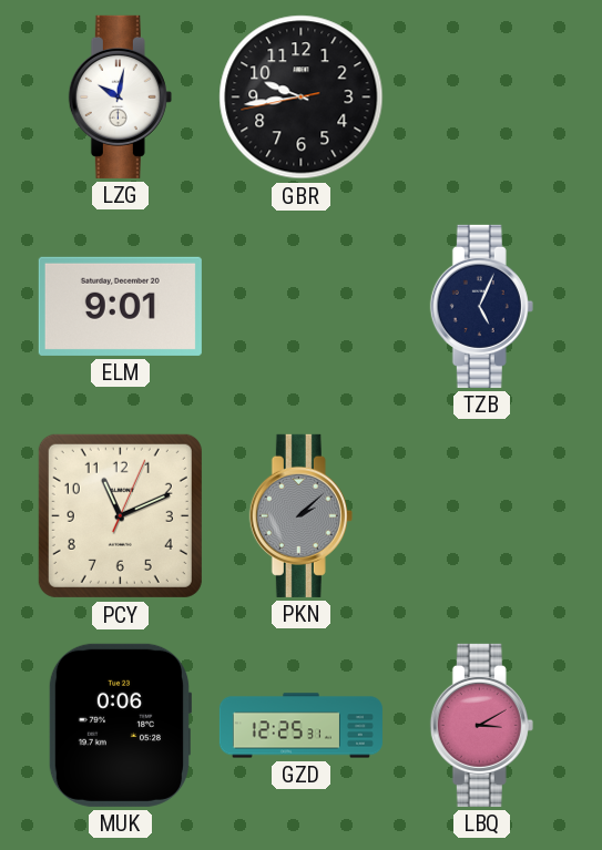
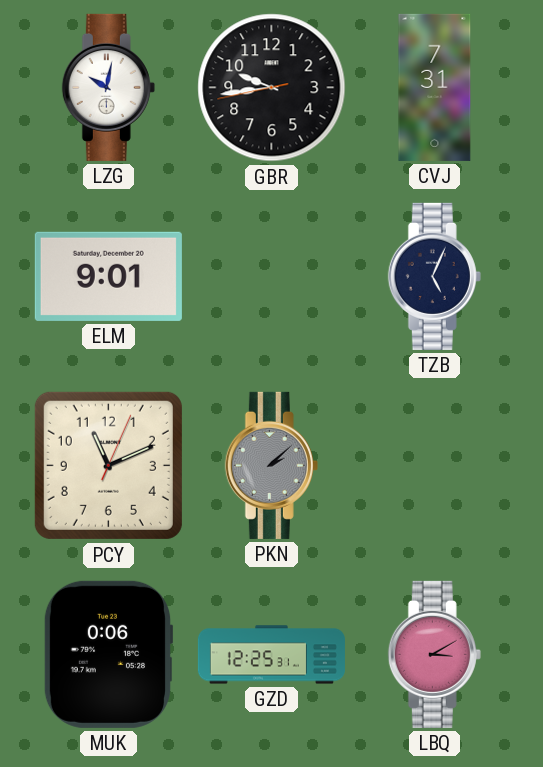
CVJ: none -> 7:31 (435, 87)
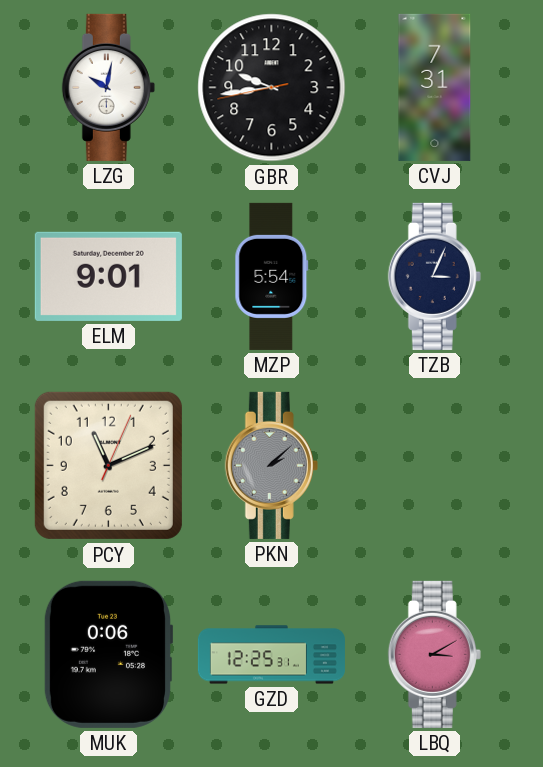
MZP: none -> 5:54 (272, 276)
TZB: 5:04 -> 3:04 (434, 276)
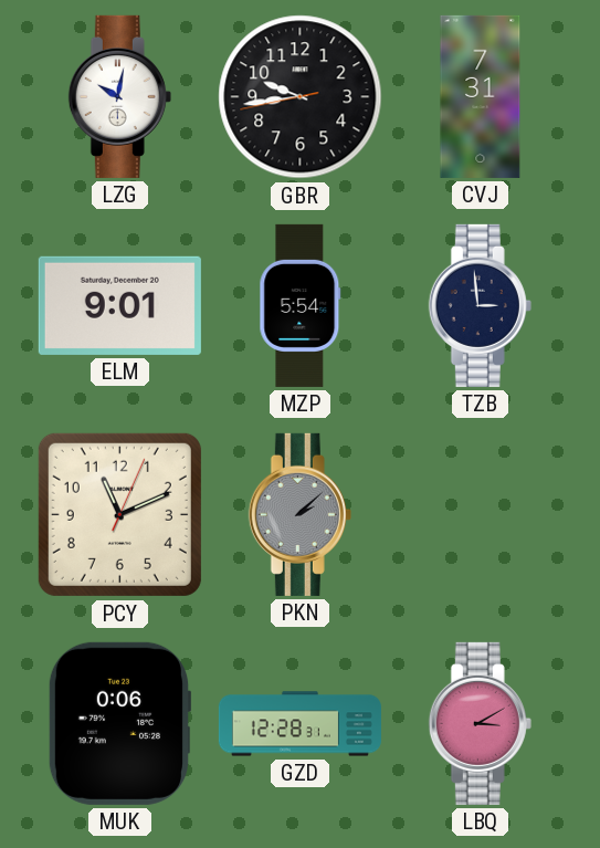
TZB: 3:04 -> 2:59 (480, 305)
GZD: 12:25 -> 12:28 (299, 724)
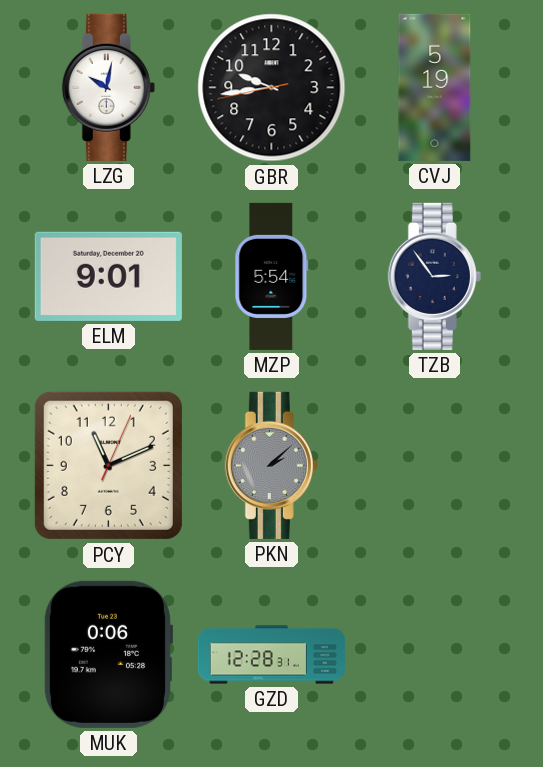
CVJ: 7:31 -> 5:19 (435, 87)
TZB: 2:59 -> 2:54 (434, 276)
LBQ: 3:10 -> none (480, 723)
